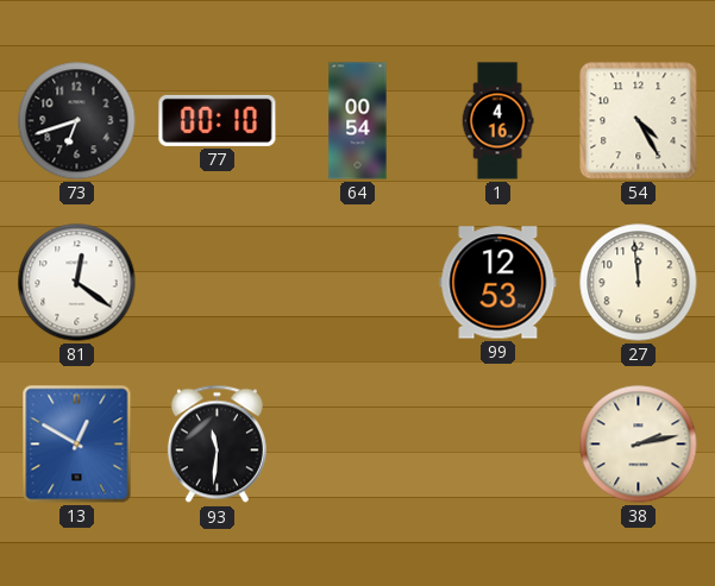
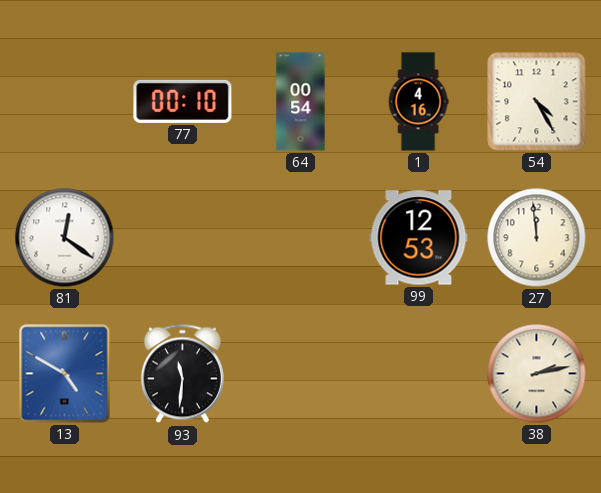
73: 6:42 -> none (77, 121)
13: 12:50 -> 4:50 (65, 374)
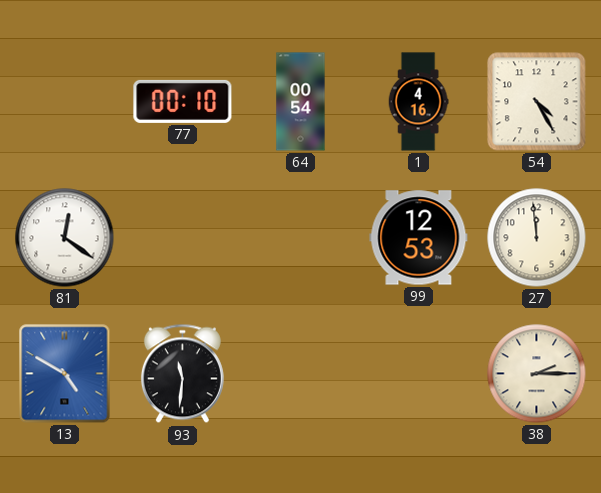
38: 2:13 -> 2:15 (537, 374)
